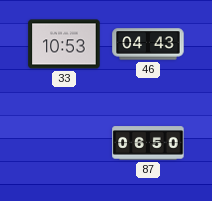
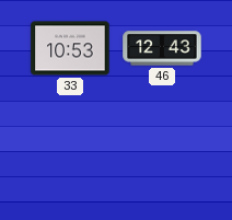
46: 04:43 -> 12:43 (162, 48)
87: 06:50 -> none (148, 143)
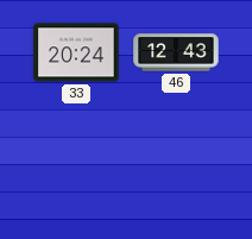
33: 10:53 -> 20:24 (76, 52)
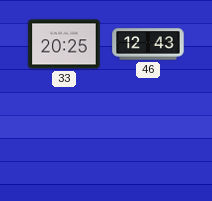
33: 20:24 -> 20:25 (64, 44)
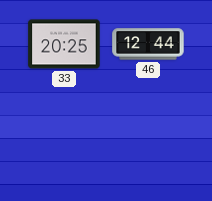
46: 12:43 -> 12:44 (148, 44)
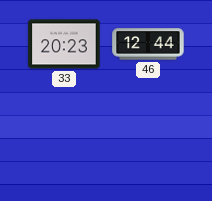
33: 20:25 -> 20:23 (64, 44)
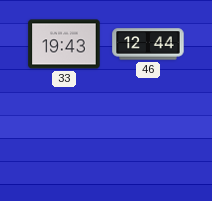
33: 20:23 -> 19:43 (64, 44)
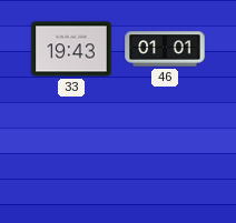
46: 12:44 -> 01:01 (165, 49)
